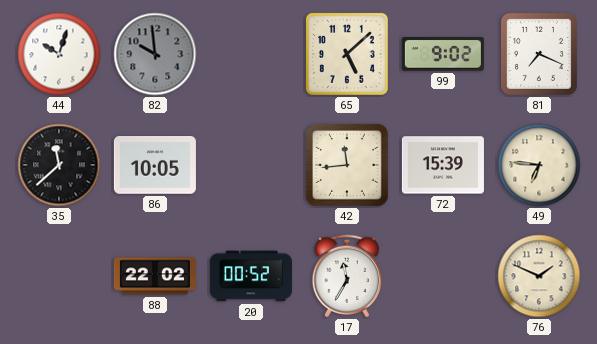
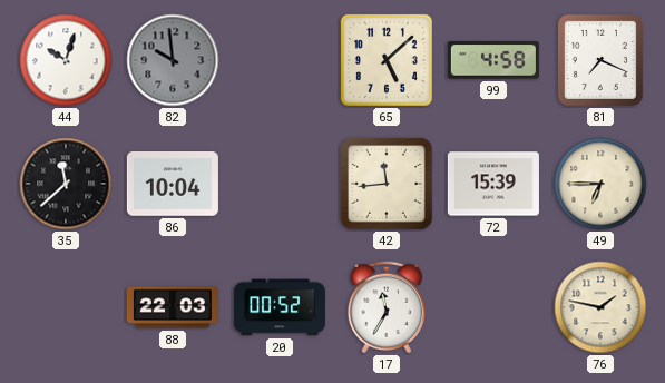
99: 9:02 -> 4:58 (493, 60)
86: 10:05 -> 10:04 (173, 185)
49: 6:46 -> 6:45 (600, 184)
88: 22:02 -> 22:03 (173, 307)
76: 1:49 -> 1:47 (600, 307)
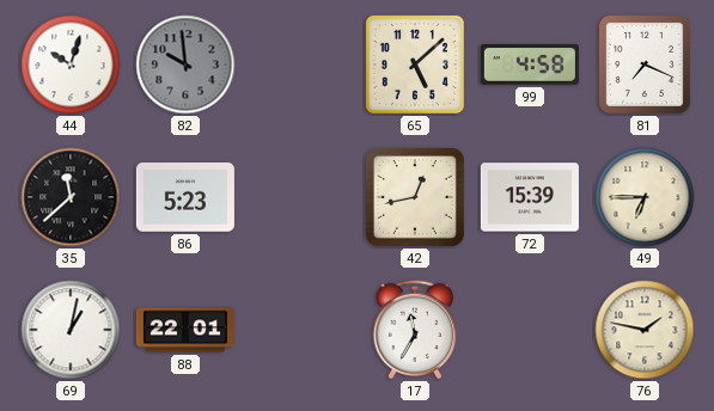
86: 10:04 -> 5:23 (185, 198)
42: 11:44 -> 12:43 (416, 198)
69: none -> 1:02 (71, 330)
88: 22:03 -> 22:01 (185, 330)
20: 00:52 -> none (280, 307)
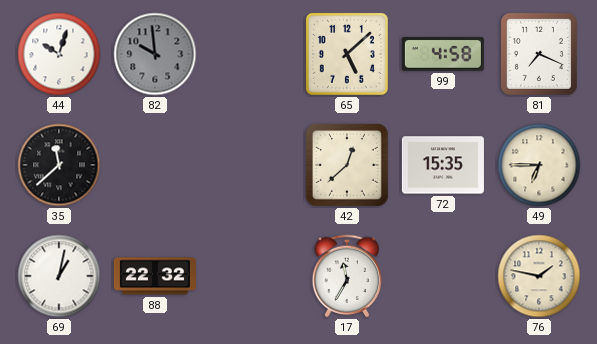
86: 5:23 -> none (185, 198)
42: 12:43 -> 12:38 (348, 166)
72: 15:39 -> 15:35 (443, 165)
88: 22:01 -> 22:32 (155, 276)
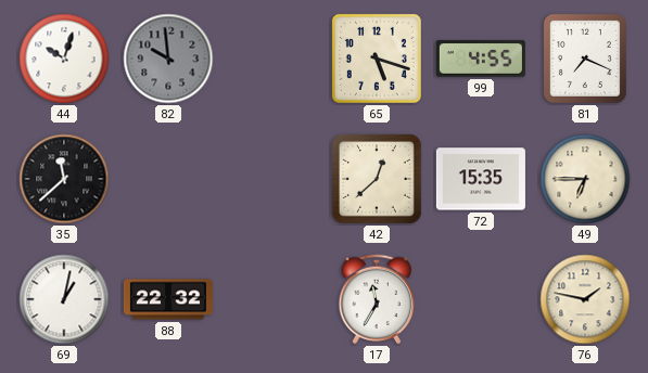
65: 5:08 -> 5:18 (377, 59)
99: 4:58 -> 4:55 (481, 59)
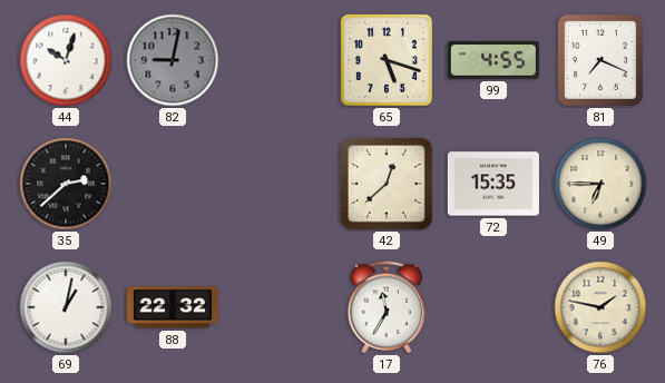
82: 9:59 -> 9:02 (173, 60)
35: 11:38 -> 2:38 (66, 184)
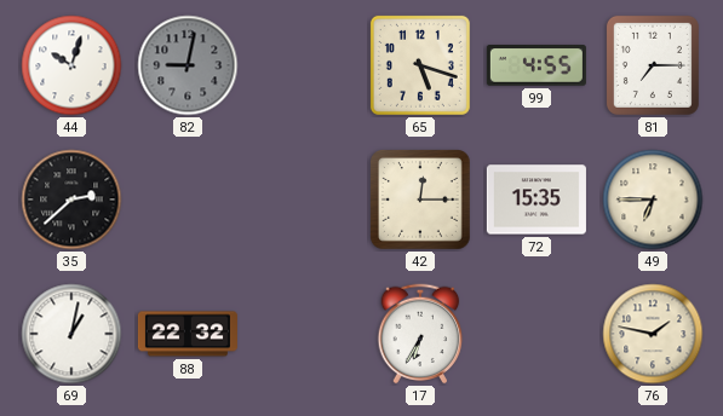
81: 7:19 -> 7:15 (653, 65)
42: 12:38 -> 12:15 (421, 201)
17: 11:35 -> 6:35 (420, 334)
